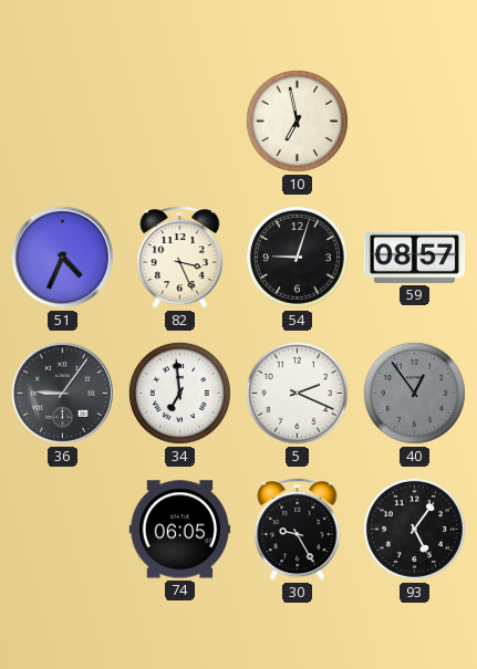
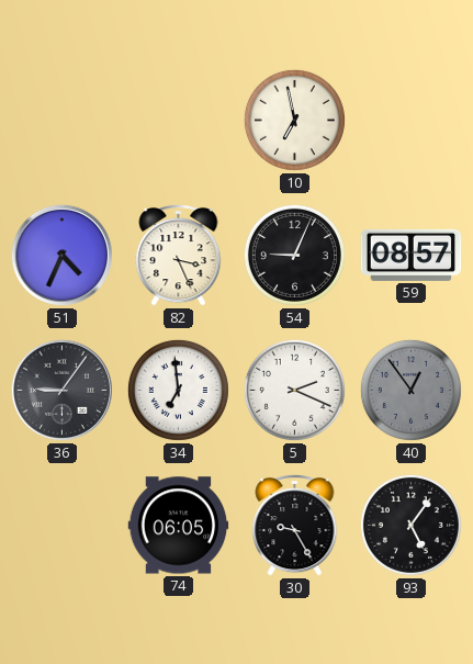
54: 9:03 -> 9:04 (294, 255)
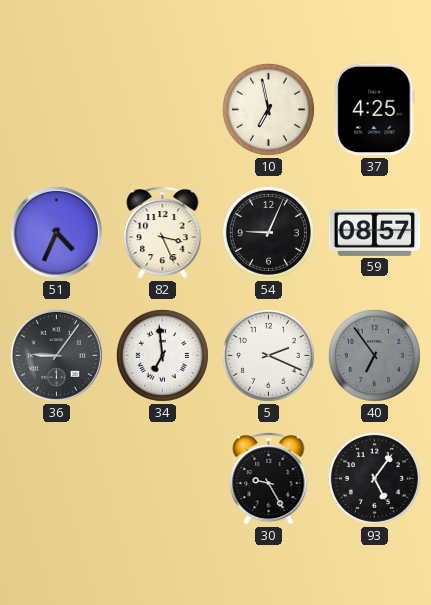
37: none -> 4:25 (375, 110)
40: 12:54 -> 6:54 (374, 355)
74: 06:05 -> none (179, 526)
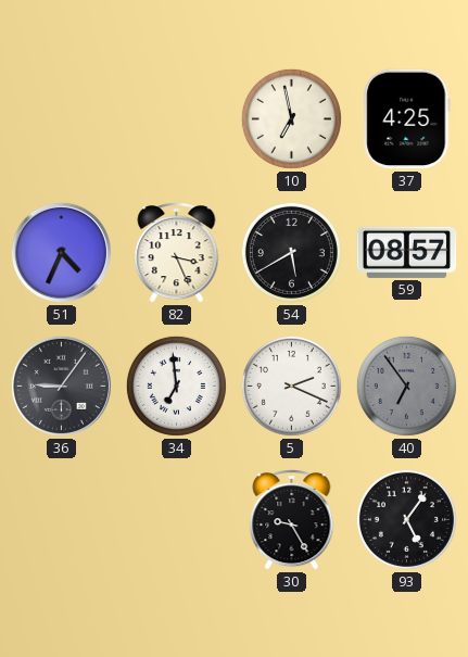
54: 9:04 -> 5:40 (291, 252)
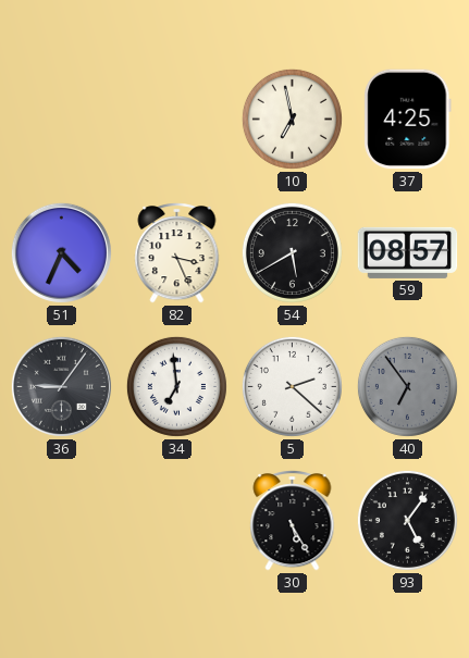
5: 2:19 -> 2:22 (292, 386)
30: 9:25 -> 5:25 (293, 521)
